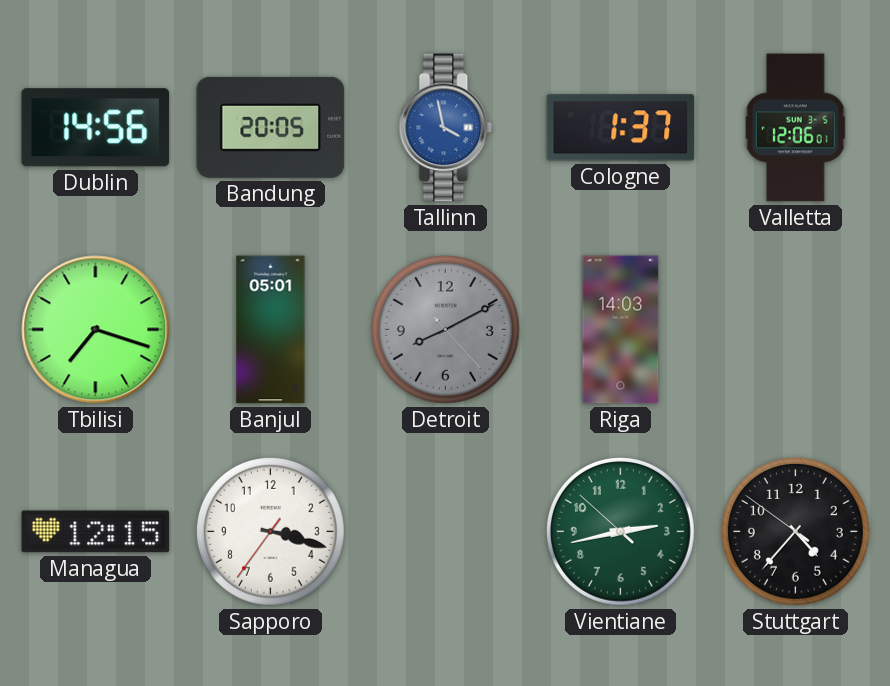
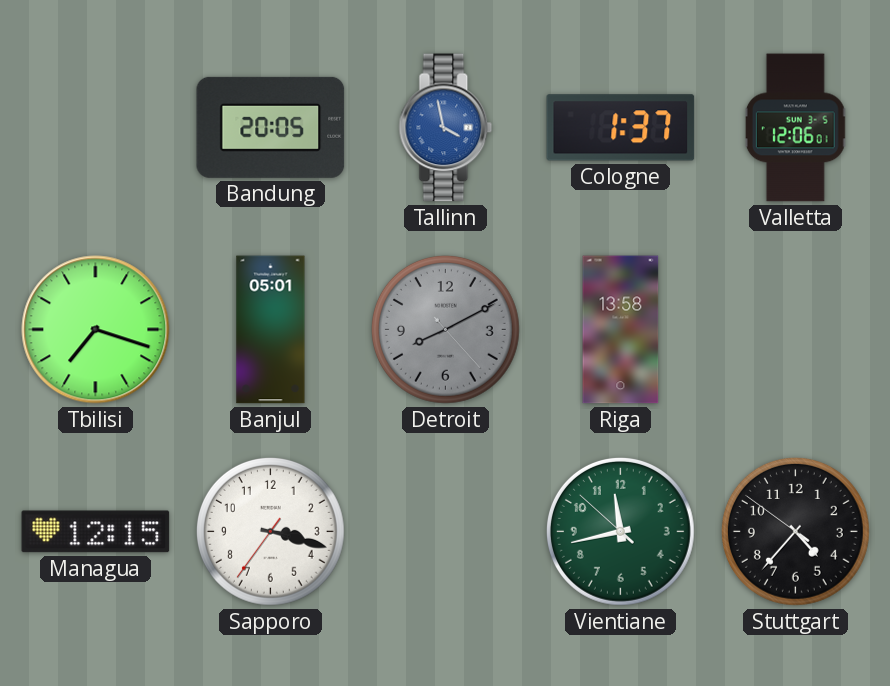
Dublin: 14:56 -> none (96, 128)
Riga: 14:03 -> 13:58 (621, 330)
Vientiane: 2:42 -> 11:42 (620, 531)
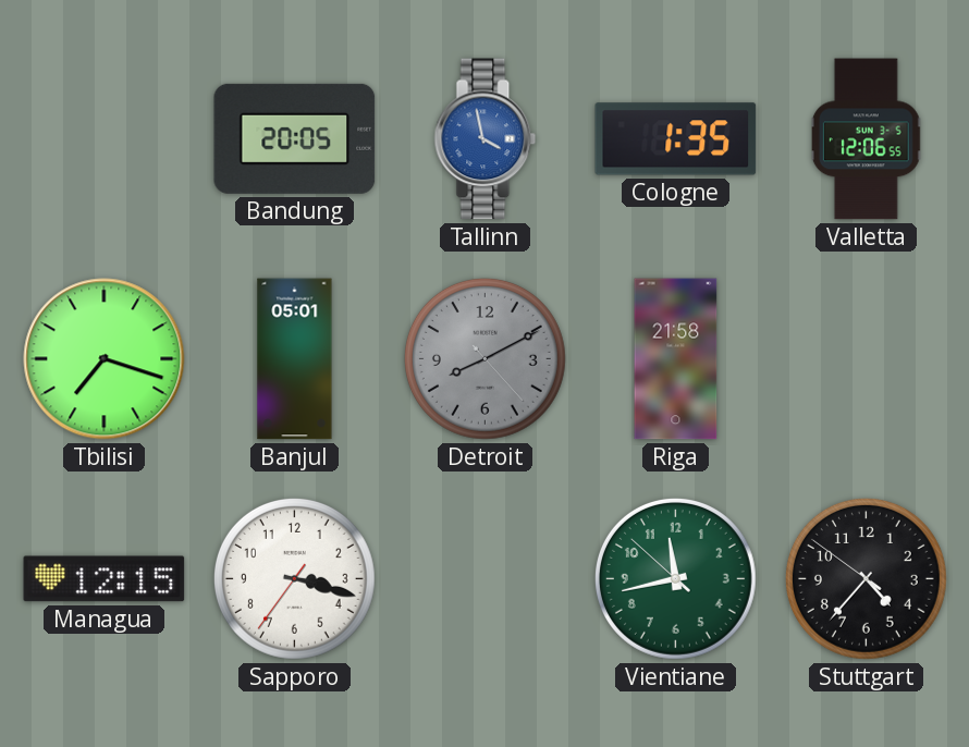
Cologne: 1:37 -> 1:35 (676, 139)
Valletta: 12:06:01 -> 12:06:55 (867, 139)
Riga: 13:58 -> 21:58 (676, 359)
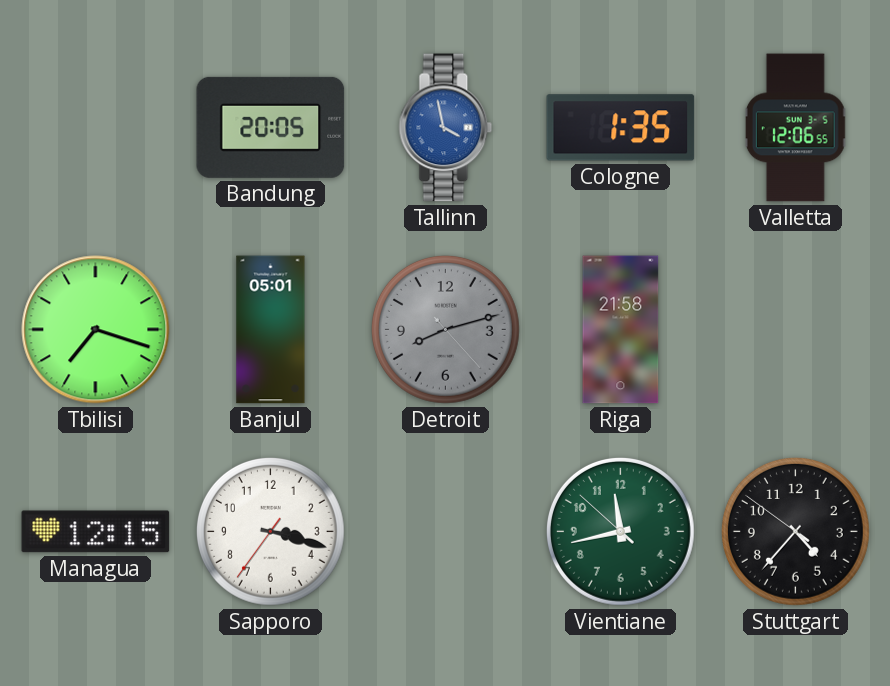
Detroit: 8:10 -> 8:12 (445, 329)
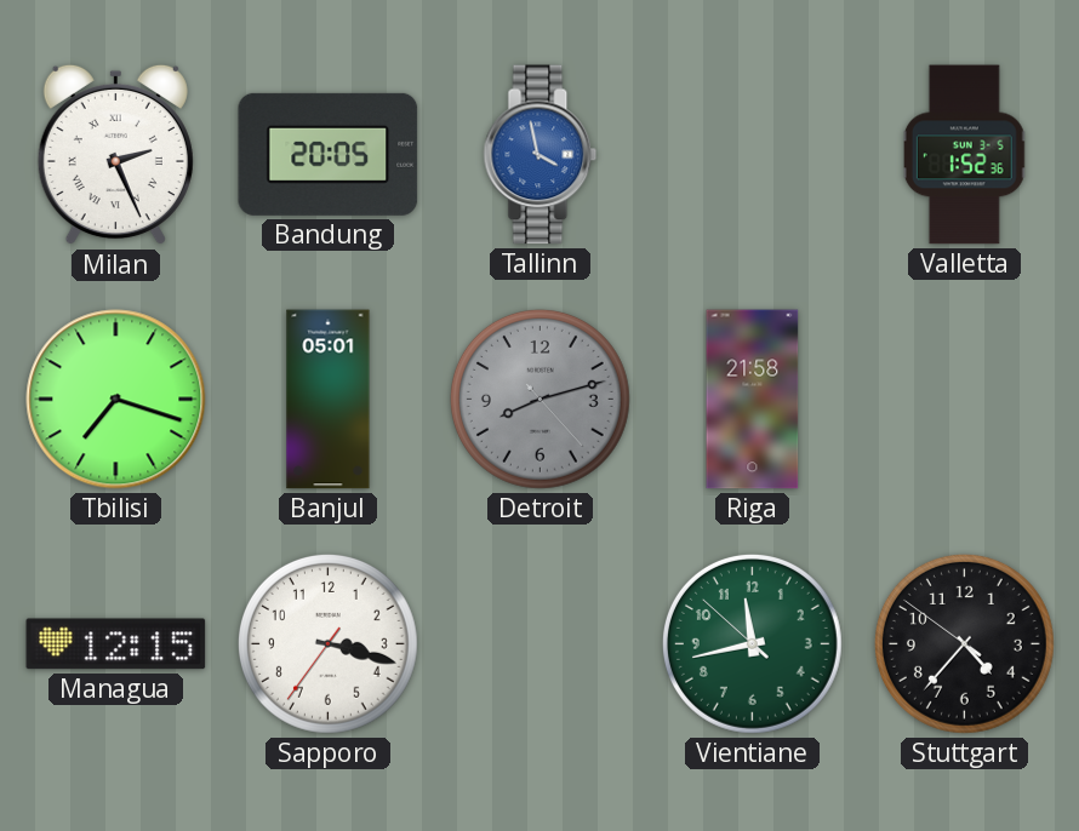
Milan: none -> 2:26 (115, 155)
Cologne: 1:35 -> none (621, 128)
Valletta: 12:06 -> 1:52 (965, 155)
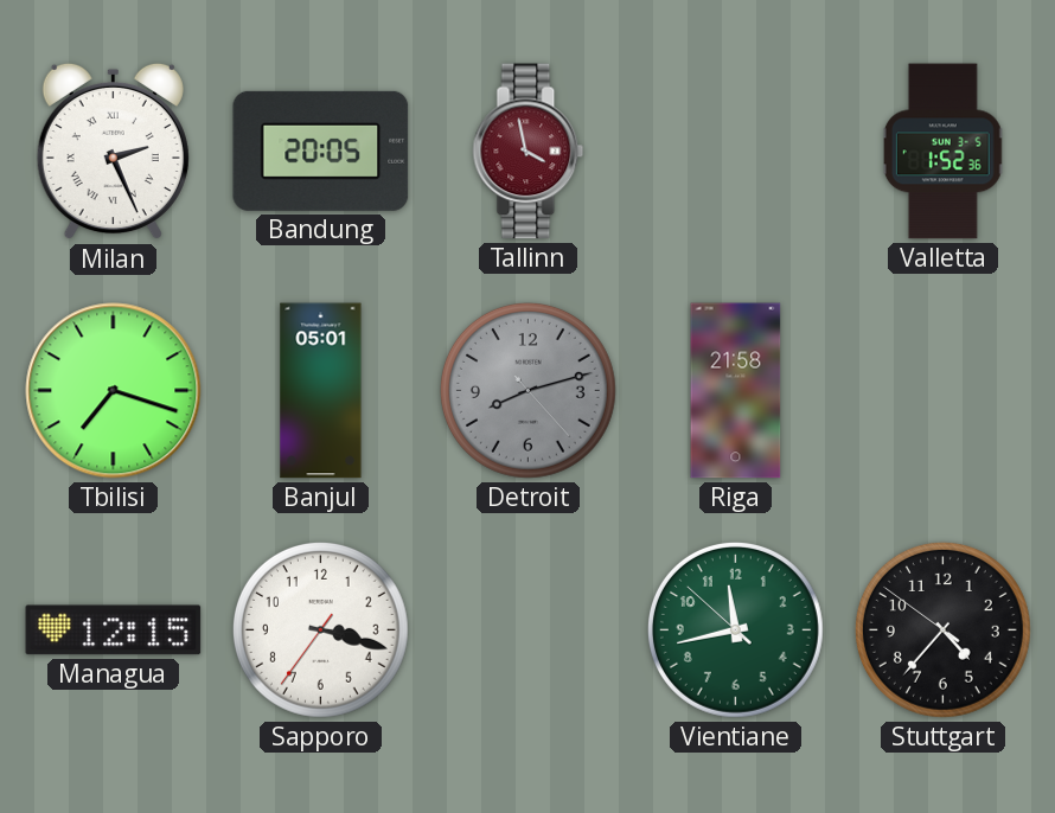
Tallinn dial: blue -> burgundy (529, 152)
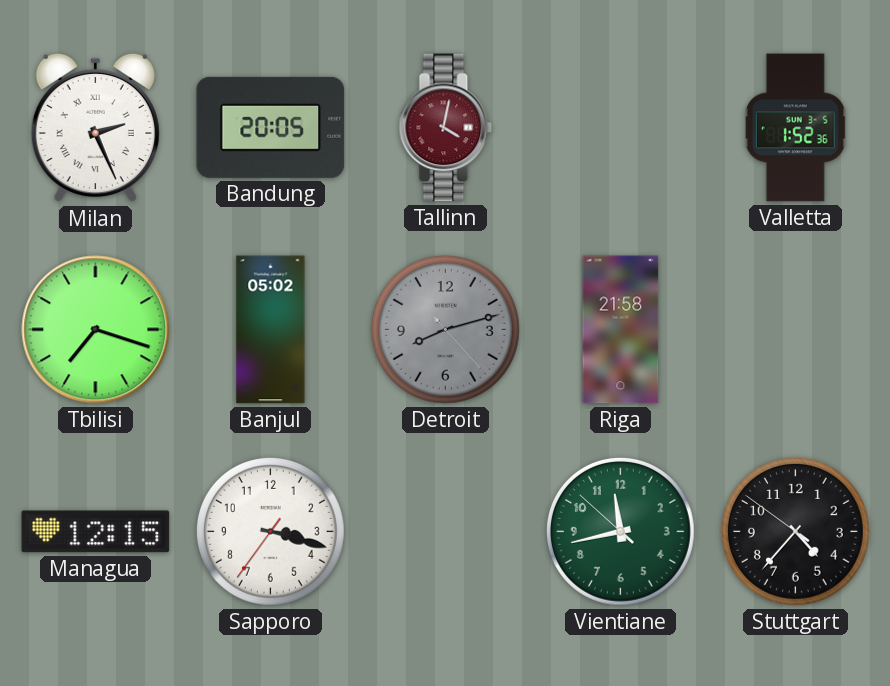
Tallinn: 3:58 -> 4:02 (446, 128)
Banjul: 05:01 -> 05:02 (271, 330)
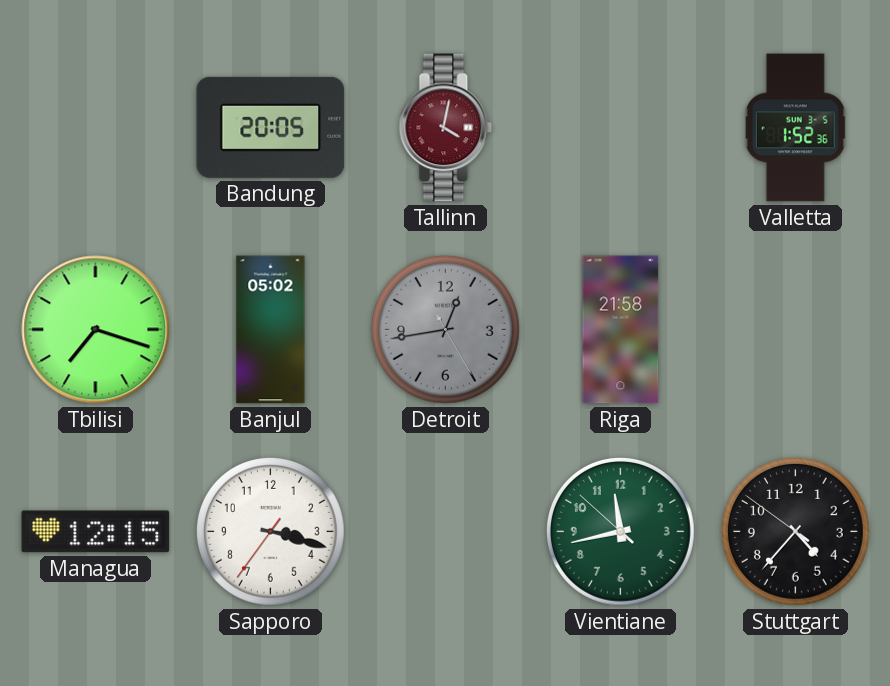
Milan: 2:26 -> none (95, 128)
Detroit: 8:12 -> 12:43 (445, 329)
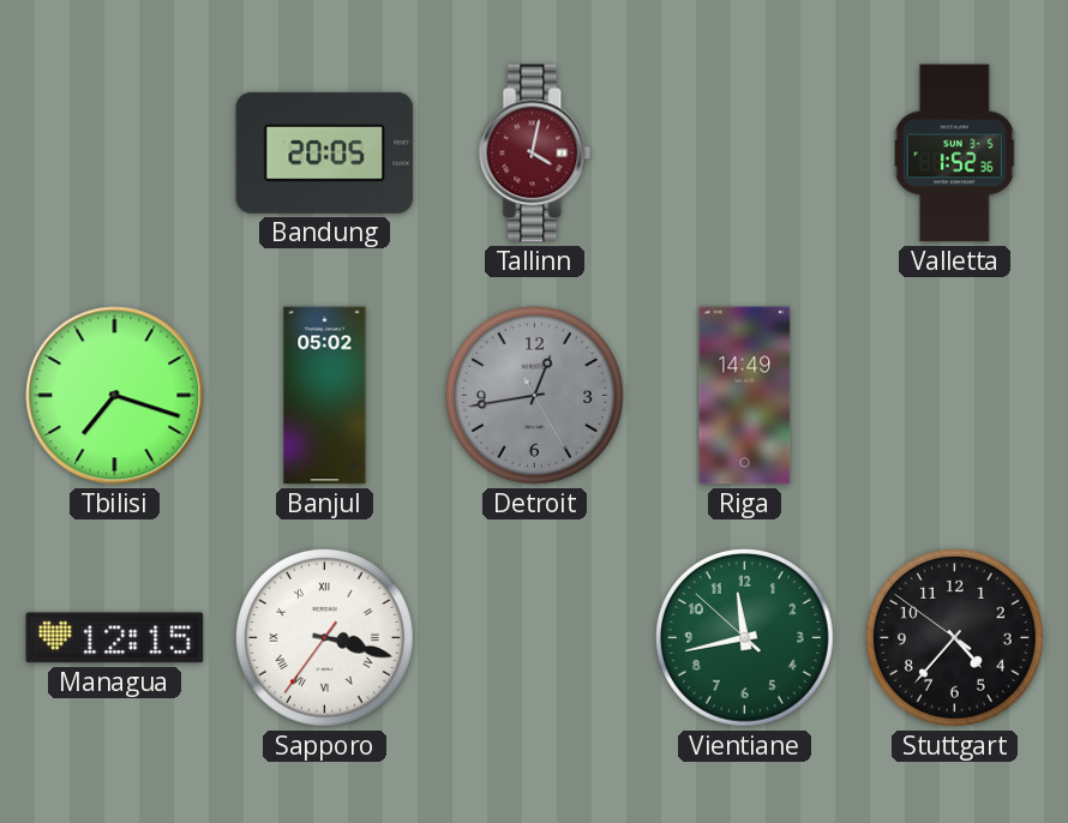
Riga: 21:58 -> 14:49 (745, 396)
Sapporo numerals: Arabic -> Roman (324, 637)
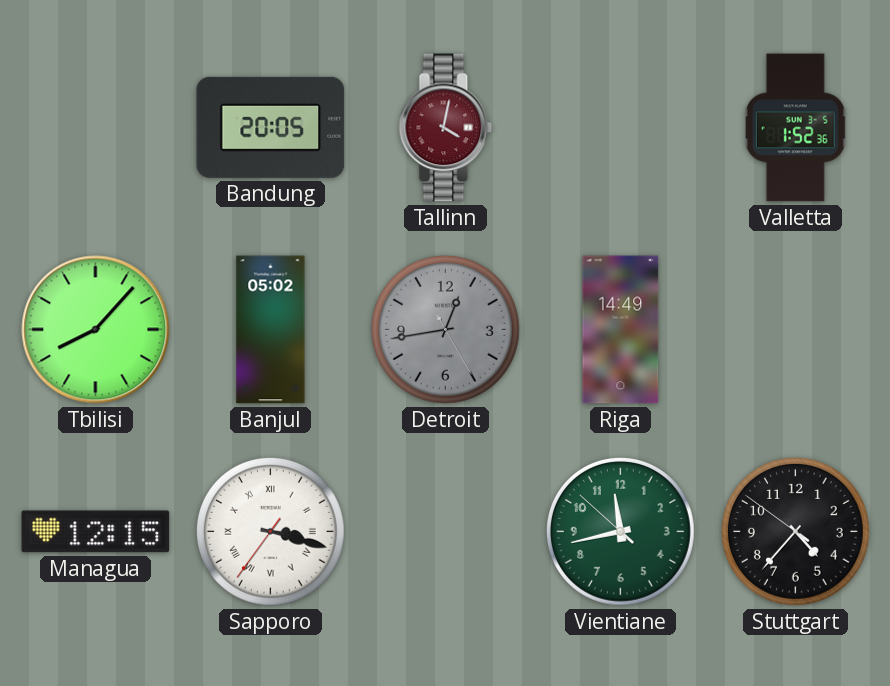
Tbilisi: 7:18 -> 8:07 (96, 330)
